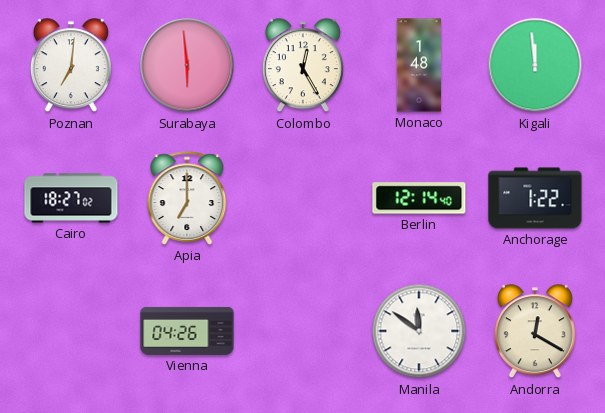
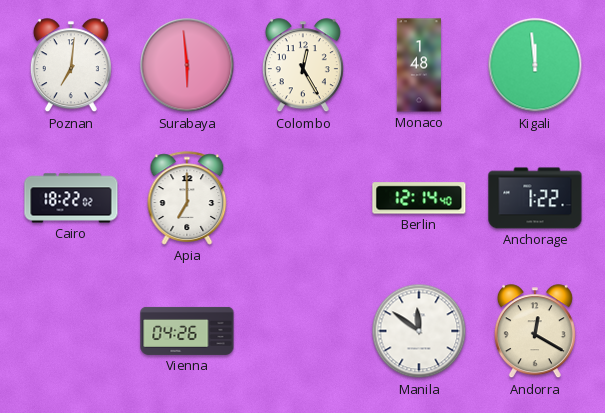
Cairo: 18:27 -> 18:22 (71, 198)
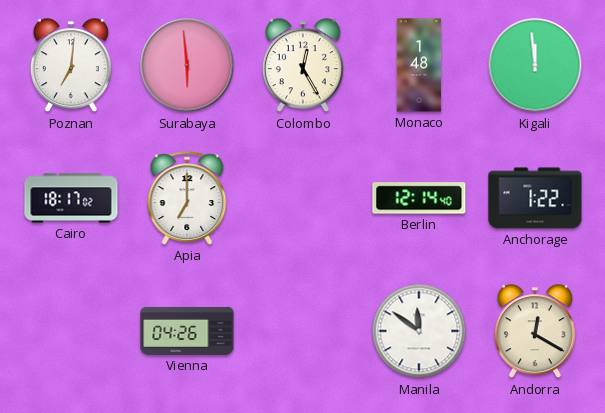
Cairo: 18:22 -> 18:17 (71, 198)
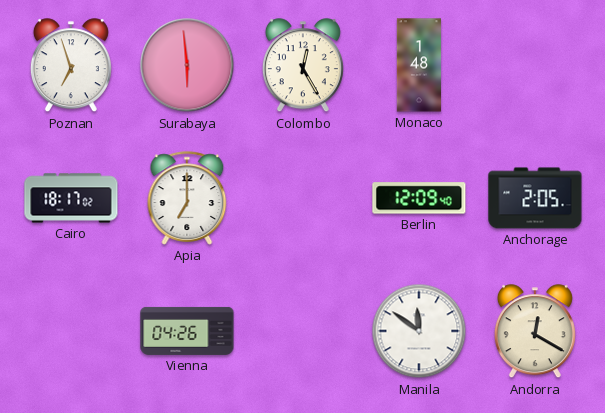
Poznan: 7:01 -> 6:57 (71, 66)
Kigali: 11:59 -> none (535, 65)
Berlin: 12:14 -> 12:09 (419, 198)
Anchorage: 1:22 -> 2:05 (535, 198)
